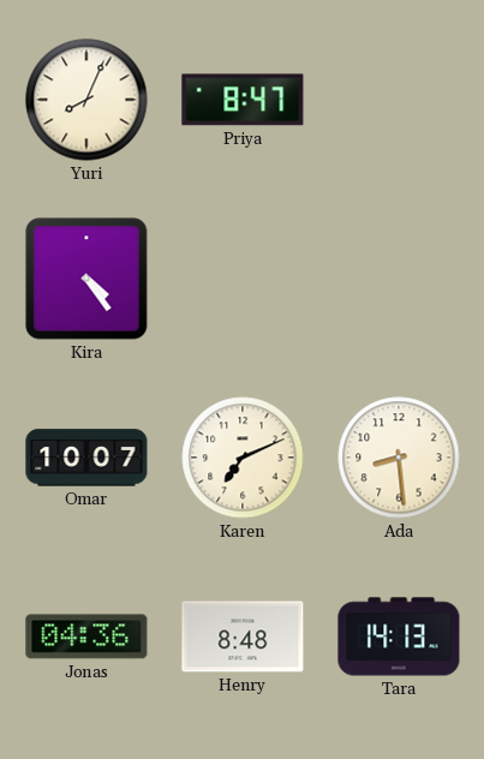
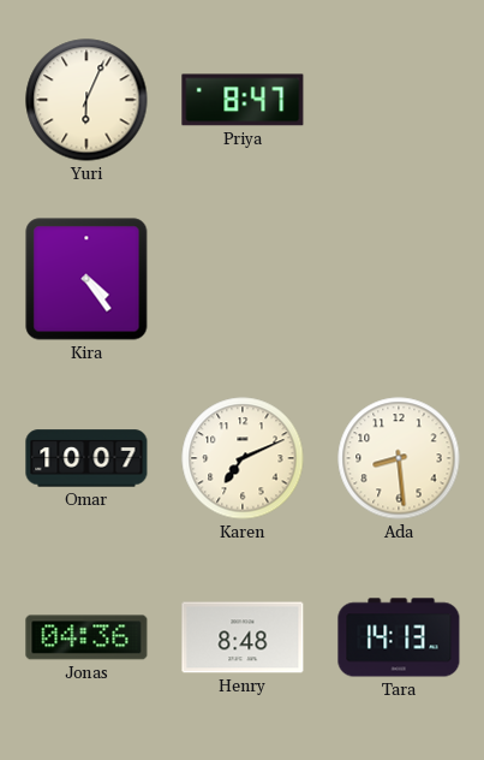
Yuri: 8:04 -> 6:04 (86, 100)
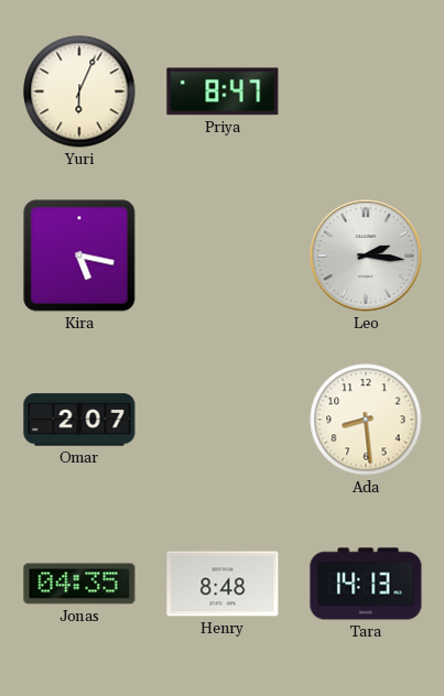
Kira: 4:24 -> 5:17 (79, 255)
Leo: none -> 2:16 (366, 255)
Omar: 10:07 -> 2:07 (79, 420)
Karen: 7:11 -> none (243, 458)
Jonas: 04:36 -> 04:35 (79, 584)
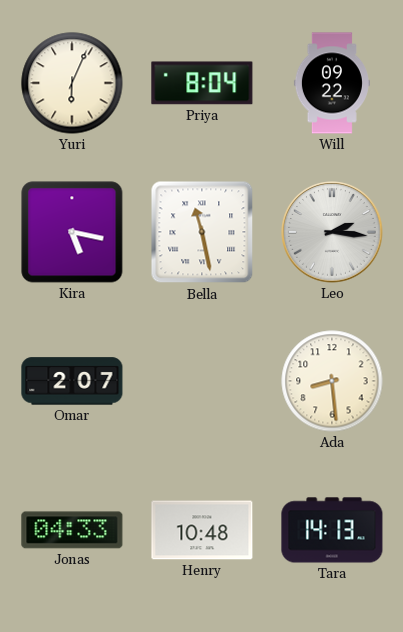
Priya: 8:47 -> 8:04 (202, 83)
Will: none -> 09:22 (332, 83)
Bella: none -> 11:28 (202, 232)
Jonas: 04:35 -> 04:33 (72, 530)
Henry: 8:48 -> 10:48 (202, 530)
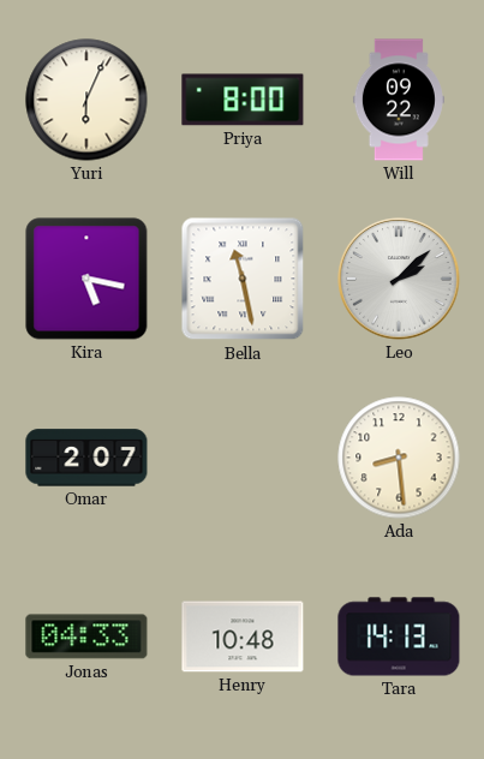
Priya: 8:04 -> 8:00 (243, 100)
Leo: 2:16 -> 2:08 (399, 279)
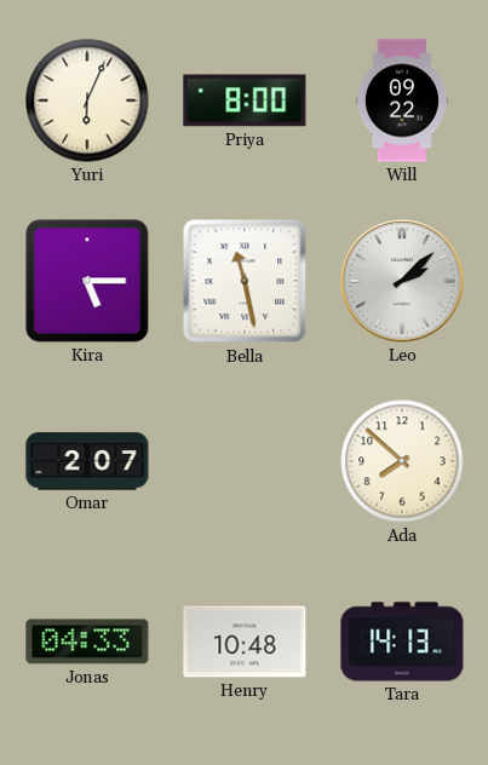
Kira: 5:17 -> 5:15 (87, 281)
Ada: 8:29 -> 7:52 (402, 461)
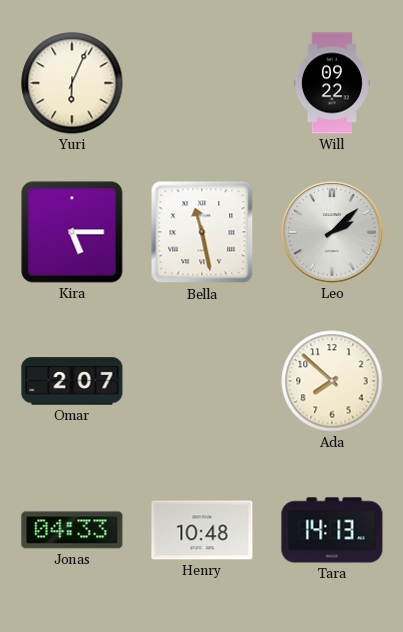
Priya: 8:00 -> none (245, 100)
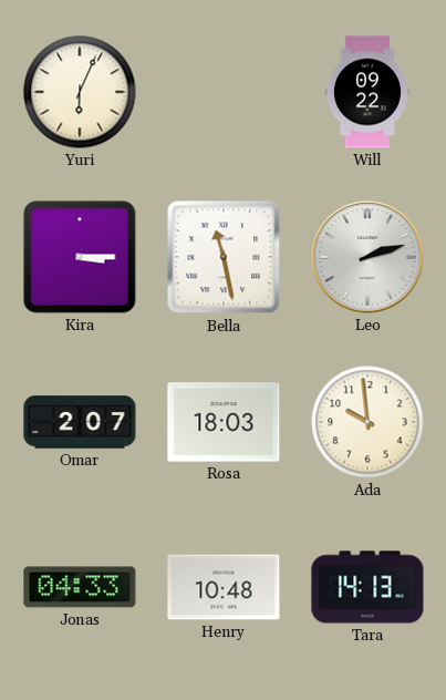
Kira: 5:15 -> 3:15 (80, 257)
Leo: 2:08 -> 2:12 (367, 257)
Rosa: none -> 18:03 (224, 422)
Ada: 7:52 -> 9:59 (367, 422)
